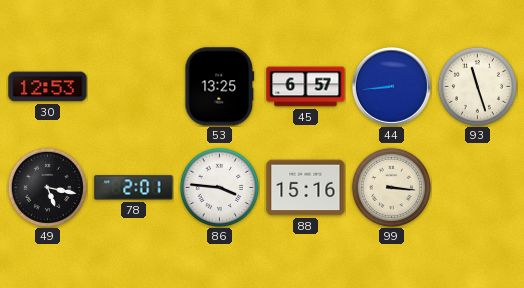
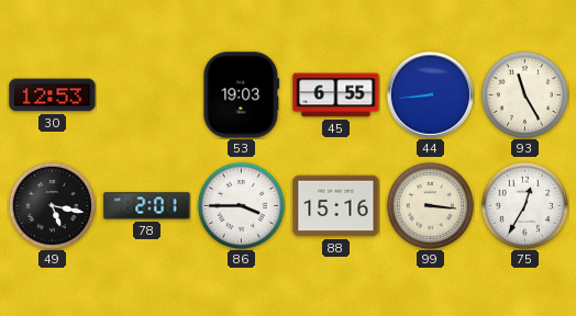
53: 13:25 -> 19:03 (242, 95)
45: 6:57 -> 6:55 (336, 95)
93: 11:27 -> 11:25 (524, 94)
86: 3:46 -> 3:45 (241, 205)
75: none -> 12:35 (524, 205)
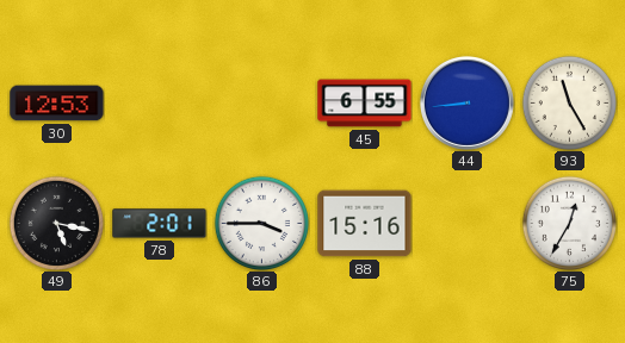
53: 19:03 -> none (242, 95)
99: 3:16 -> none (430, 205)
